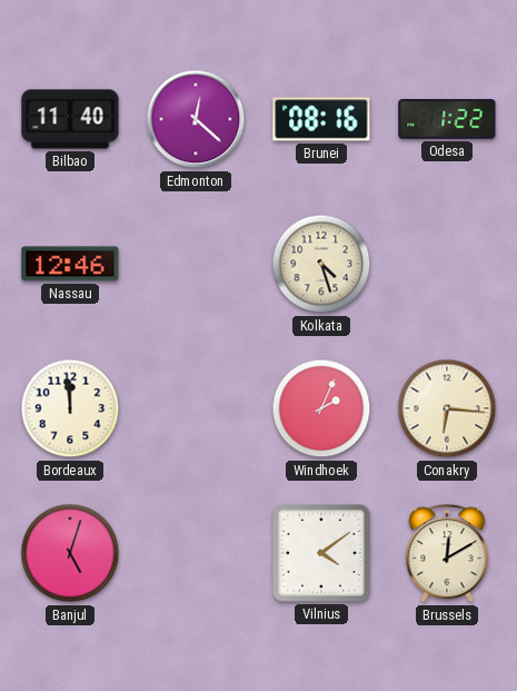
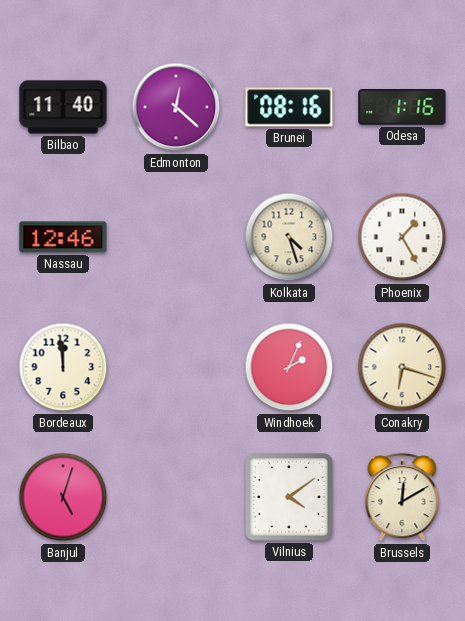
Odesa: 1:22 -> 1:16 (402, 108)
Phoenix: none -> 1:25 (402, 237)
Conakry: 6:16 -> 6:18 (402, 367)
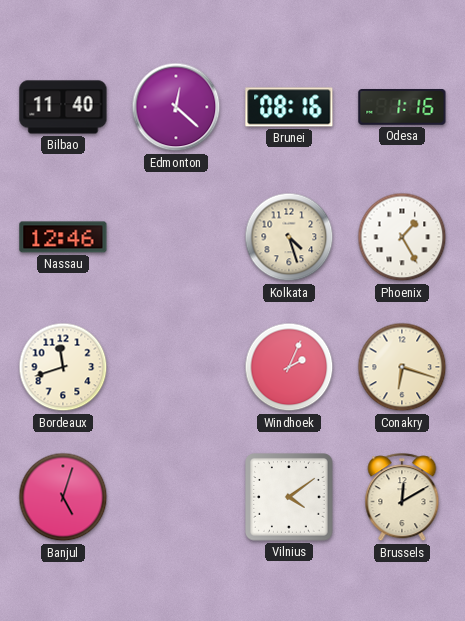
Bordeaux: 11:59 -> 11:42 (63, 367)
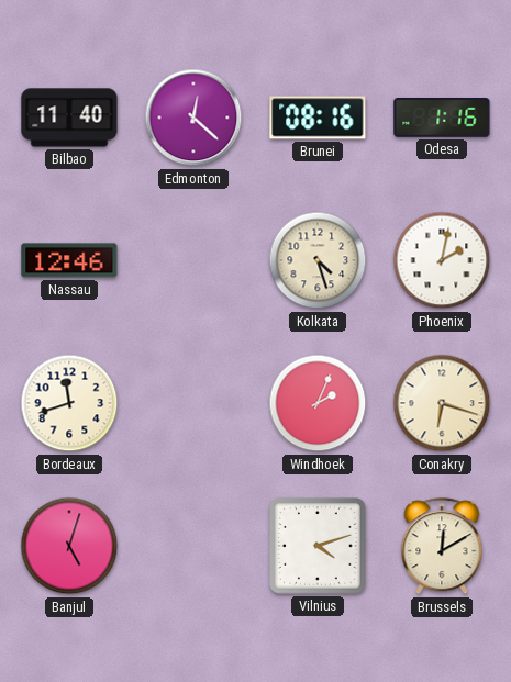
Phoenix: 1:25 -> 2:02 (442, 260)
Vilnius: 4:09 -> 4:12 (318, 546)
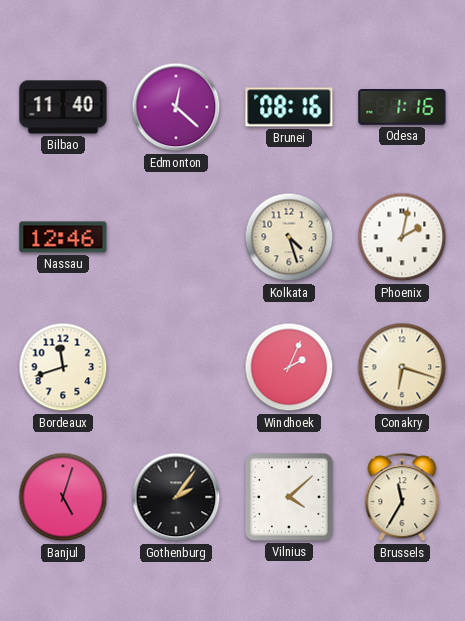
Gothenburg: none -> 2:06 (176, 497)
Vilnius: 4:12 -> 4:08 (289, 497)
Brussels: 12:10 -> 11:35 (402, 498)
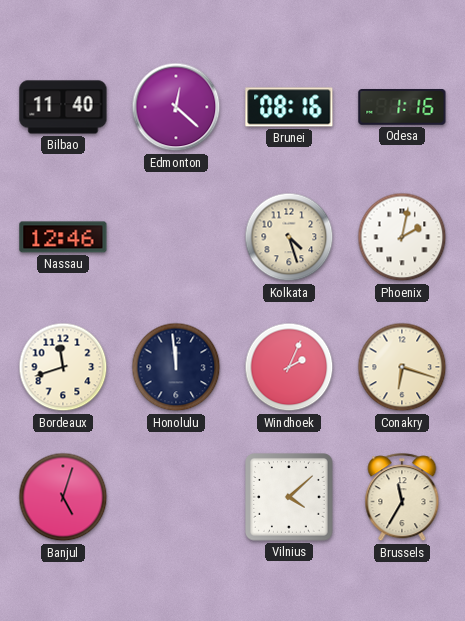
Honolulu: none -> 11:59 (176, 367)
Gothenburg: 2:06 -> none (176, 497)
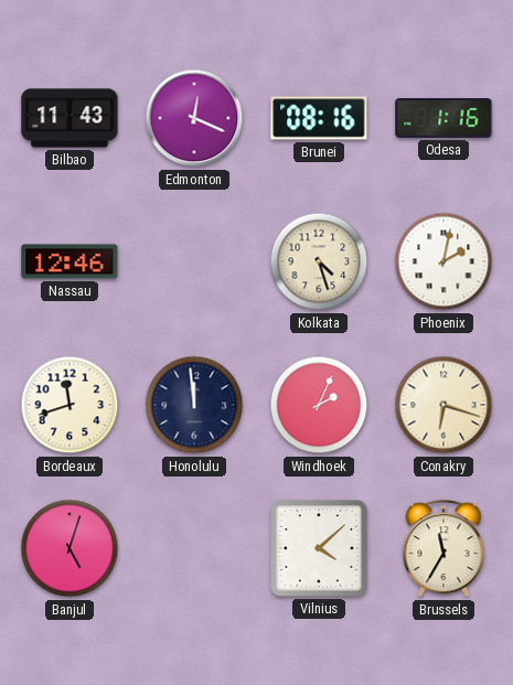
Bilbao: 11:40 -> 11:43 (70, 118)
Edmonton: 12:22 -> 12:19 (194, 118)
